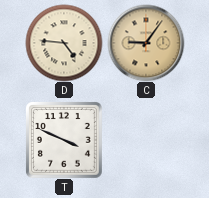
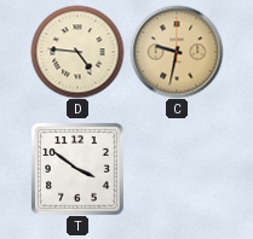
C: 9:06 -> 9:32 (177, 52)
T: 3:49 -> 3:51 (77, 169)
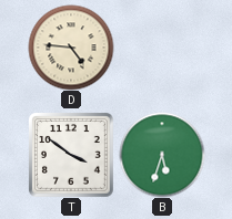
C: 9:32 -> none (177, 52)
B: none -> 5:33 (162, 155)
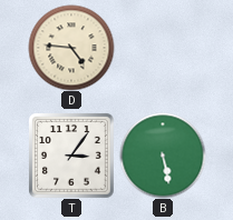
T: 3:51 -> 3:06 (71, 156)
B: 5:33 -> 5:28 (163, 156)
